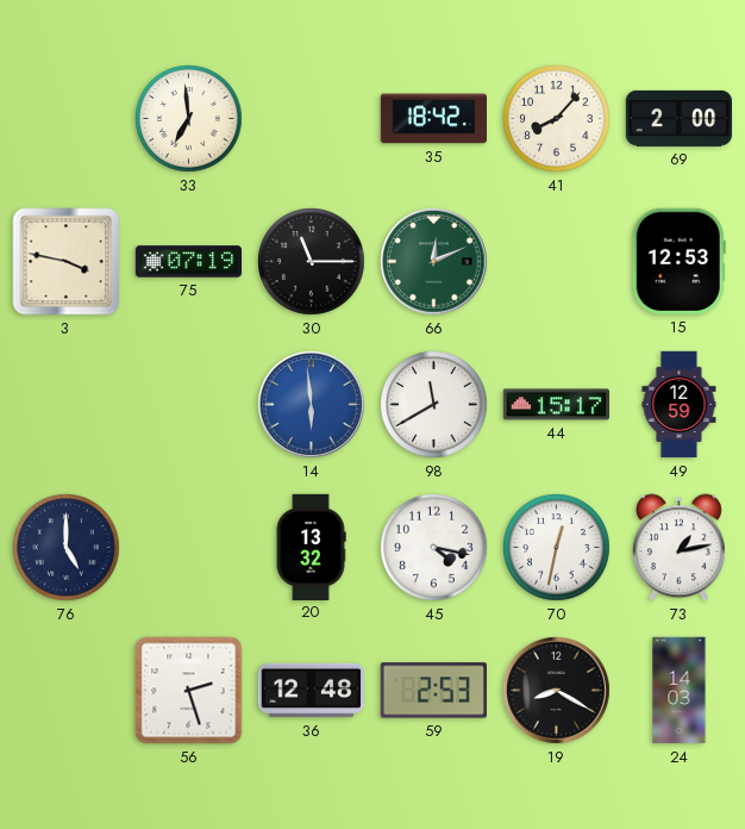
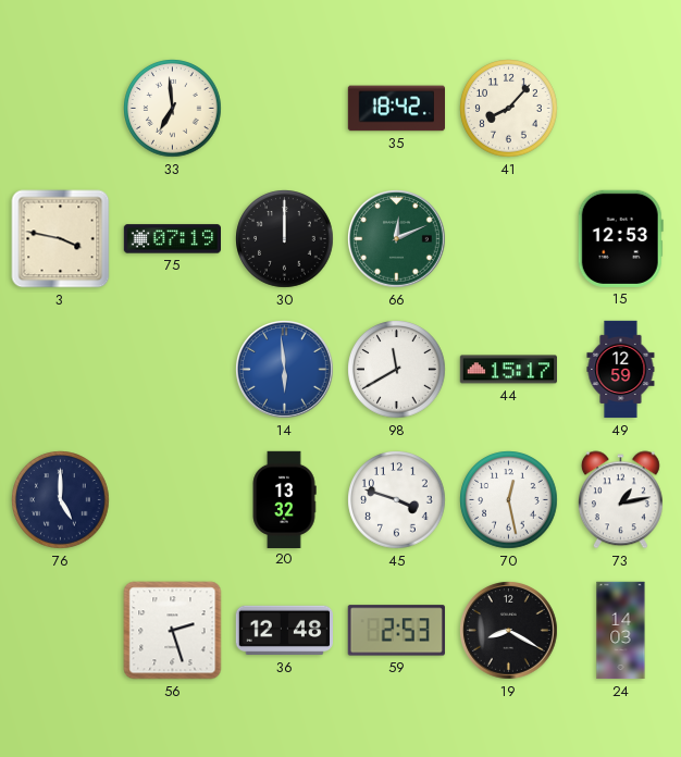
69: 2:00 -> none (678, 118)
30: 11:15 -> 12:00 (285, 239)
45: 4:17 -> 3:48 (397, 500)
70: 12:32 -> 12:28 (509, 500)
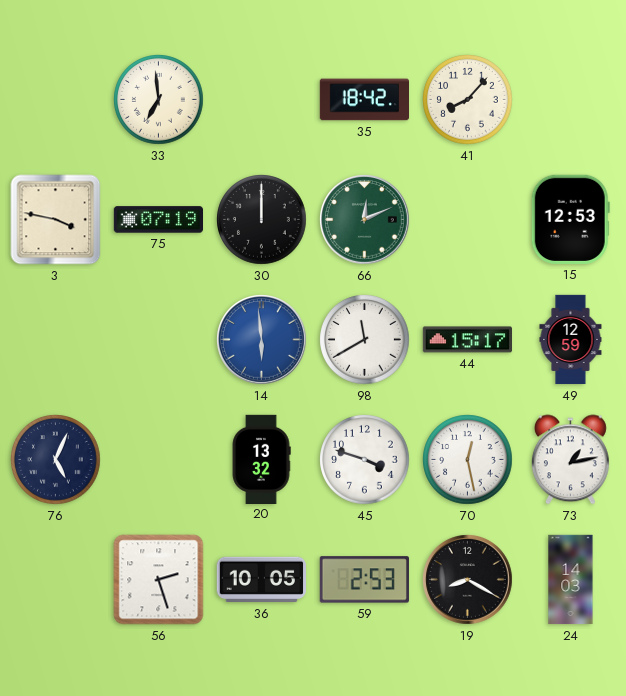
76: 5:00 -> 5:04 (56, 460)
36: 12:48 -> 10:05 (261, 580)
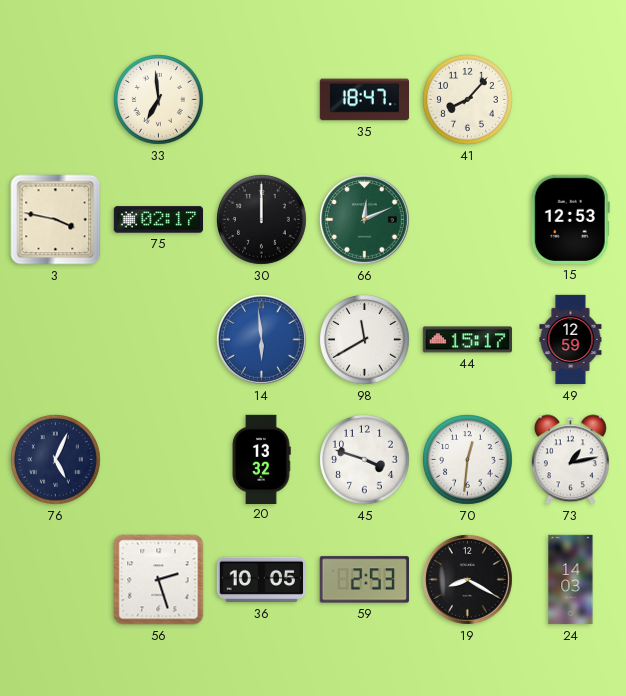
35: 18:42 -> 18:47 (364, 100)
75: 07:19 -> 02:17 (159, 220)
70: 12:28 -> 12:31 (468, 460)
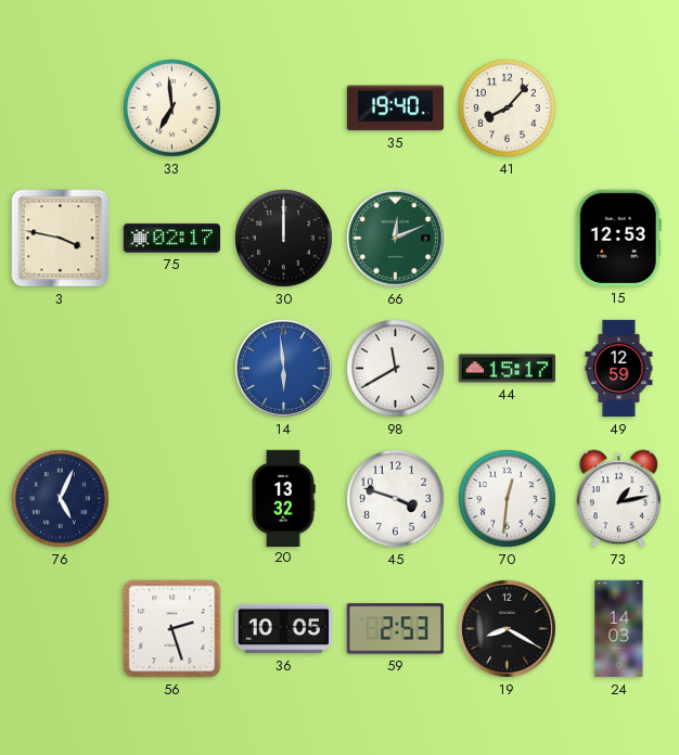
35: 18:47 -> 19:40 (395, 108)
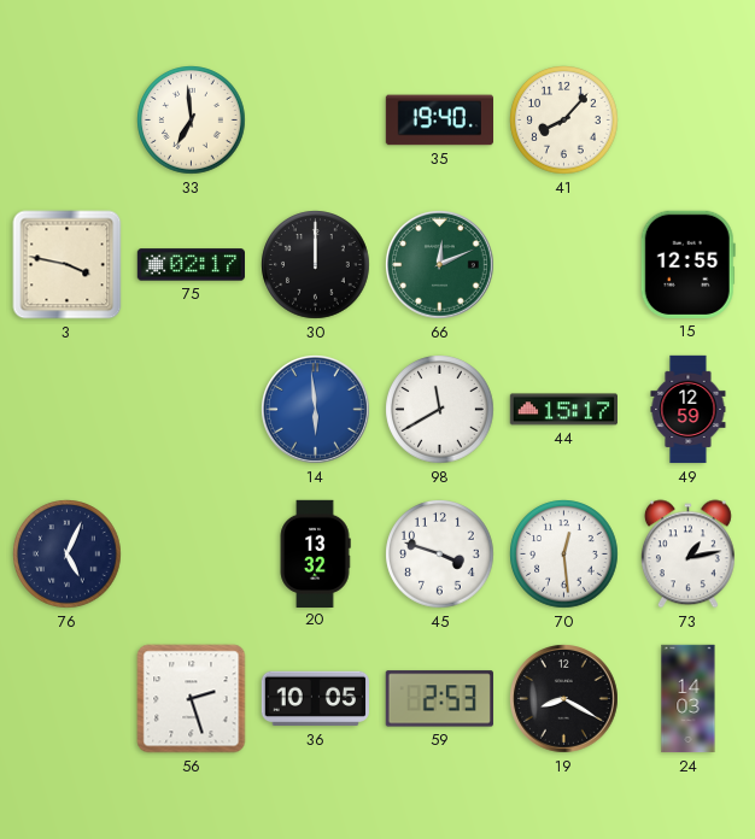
15: 12:53 -> 12:55 (687, 264)
70: 12:31 -> 12:29 (564, 555)
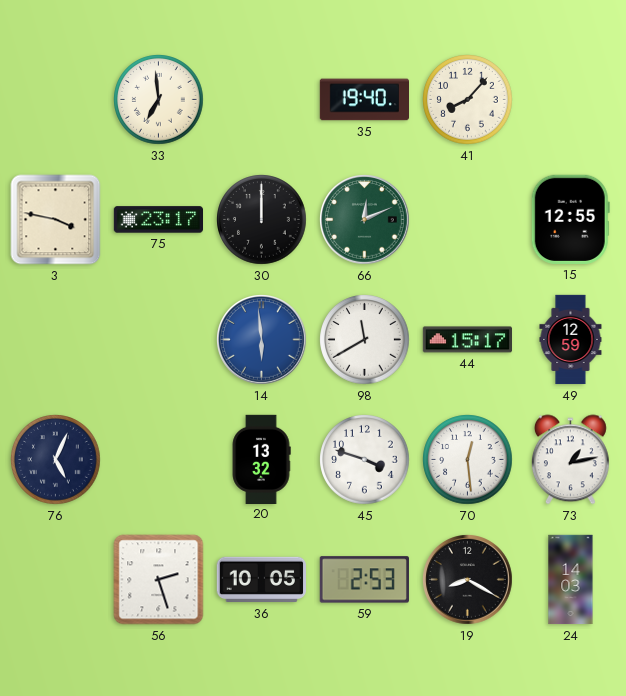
75: 02:17 -> 23:17 (159, 220)
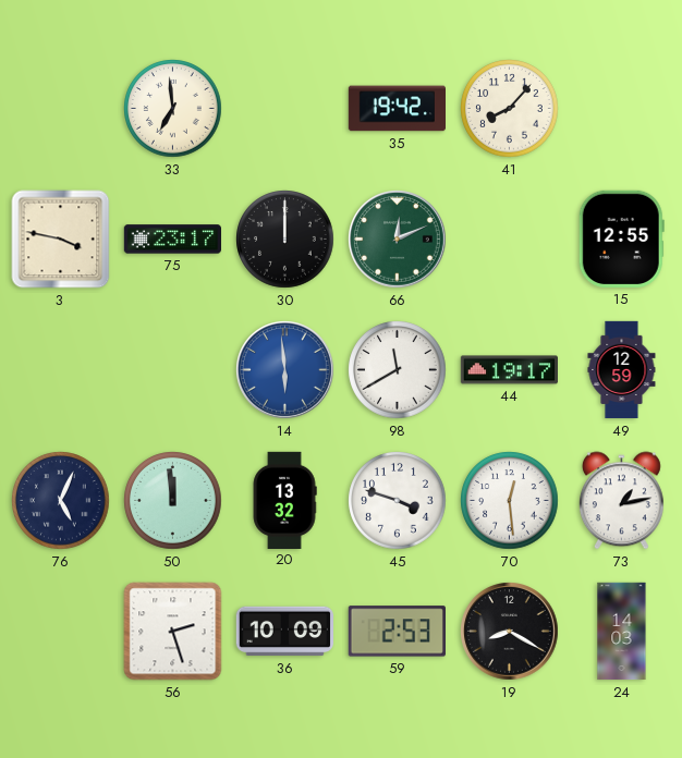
35: 19:40 -> 19:42 (397, 109)
44: 15:17 -> 19:17 (509, 370)
50: none -> 11:59 (173, 501)
36: 10:05 -> 10:09 (284, 632)
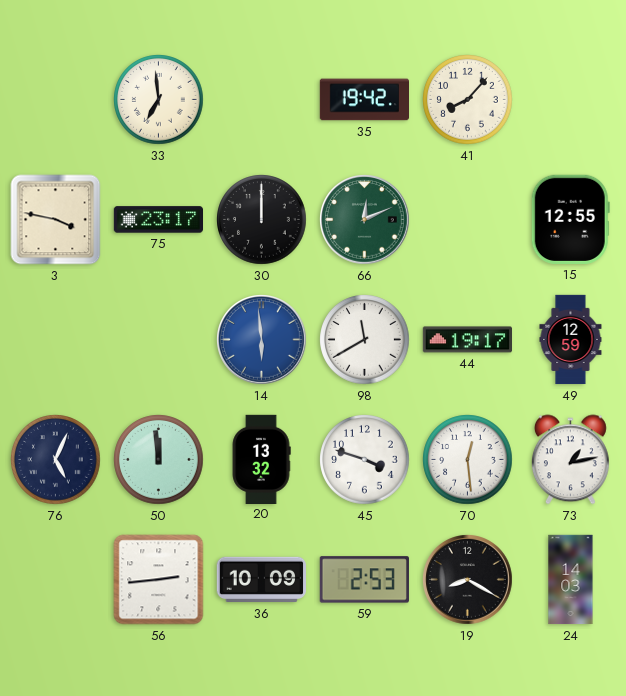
56: 2:27 -> 2:44 (159, 580)
